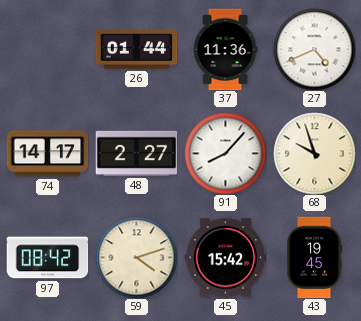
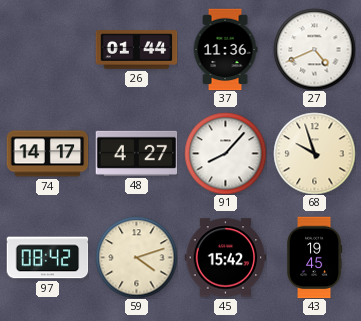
48: 2:27 -> 4:27 (136, 153)
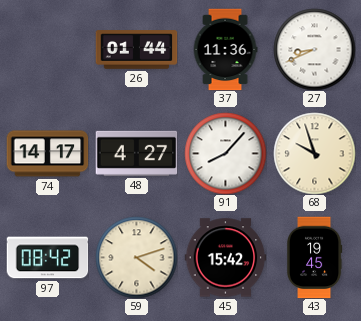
27: 4:41 -> 8:41 (314, 49)
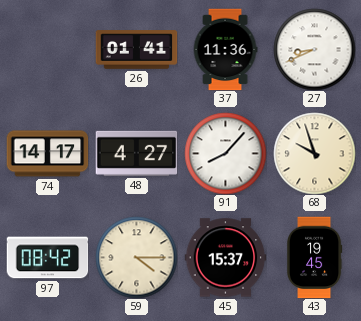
26: 01:44 -> 01:41 (136, 50)
59: 4:12 -> 4:15 (136, 257)
45: 15:42 -> 15:37 (225, 258)
